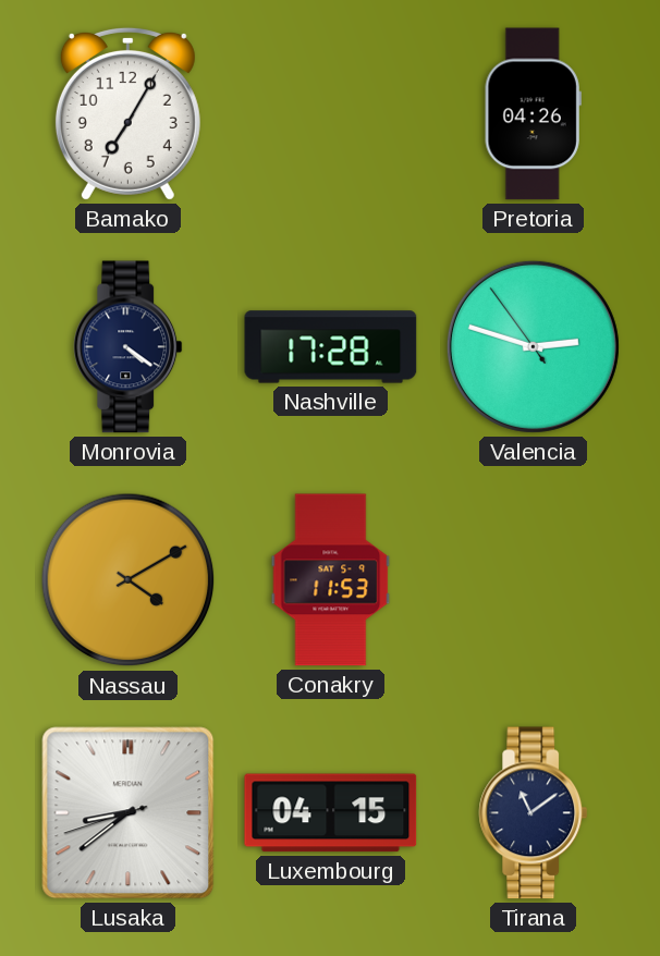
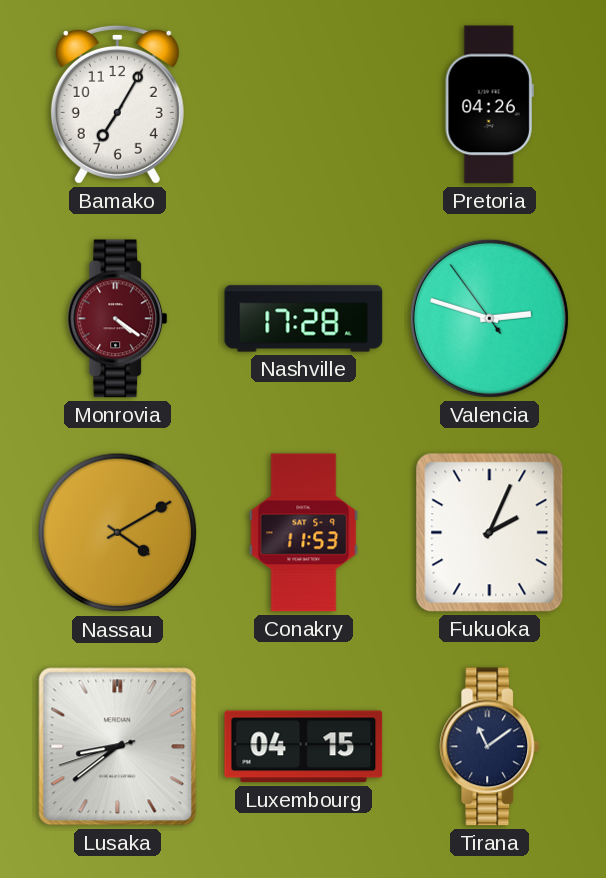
Monrovia dial: navy -> burgundy (118, 319)
Fukuoka: none -> 2:04 (490, 533)
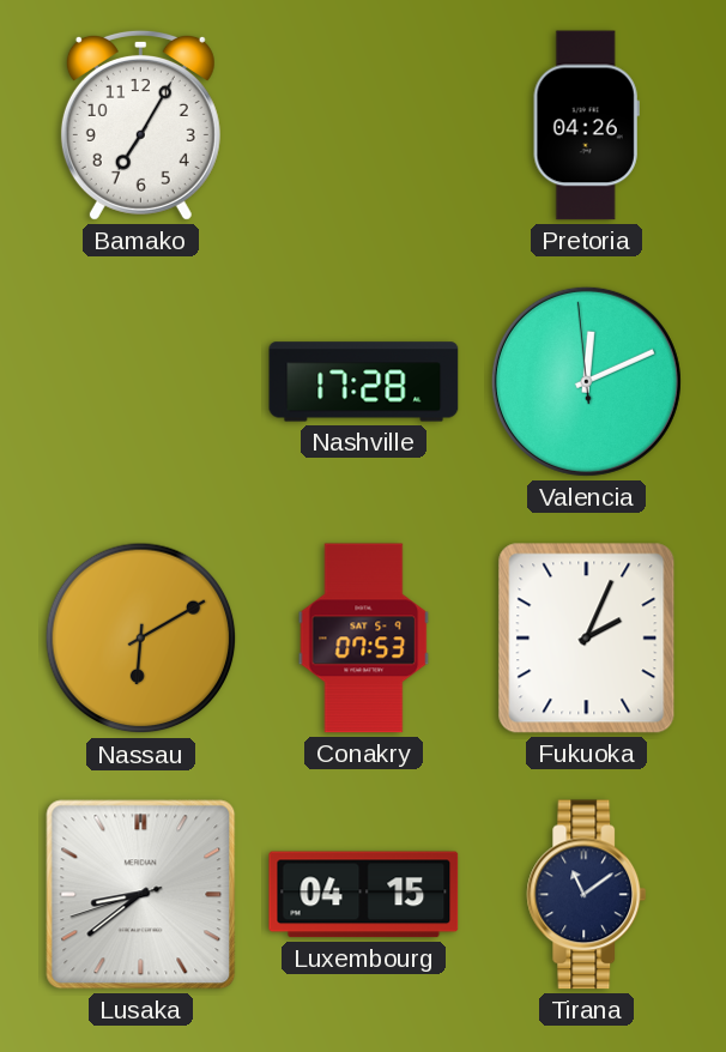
Monrovia: 4:21 -> none (118, 319)
Valencia: 2:47 -> 12:10 (586, 381)
Nassau: 4:10 -> 6:10 (141, 639)
Conakry: 11:53 -> 07:53 (364, 639)
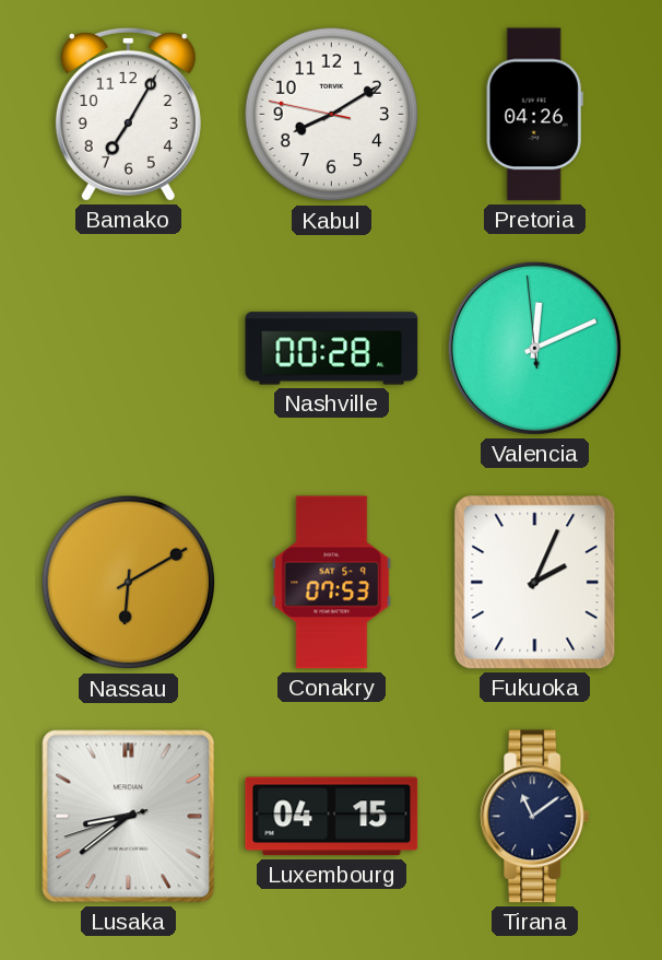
Kabul: none -> 8:09 (332, 115)
Nashville: 17:28 -> 00:28 (332, 349)
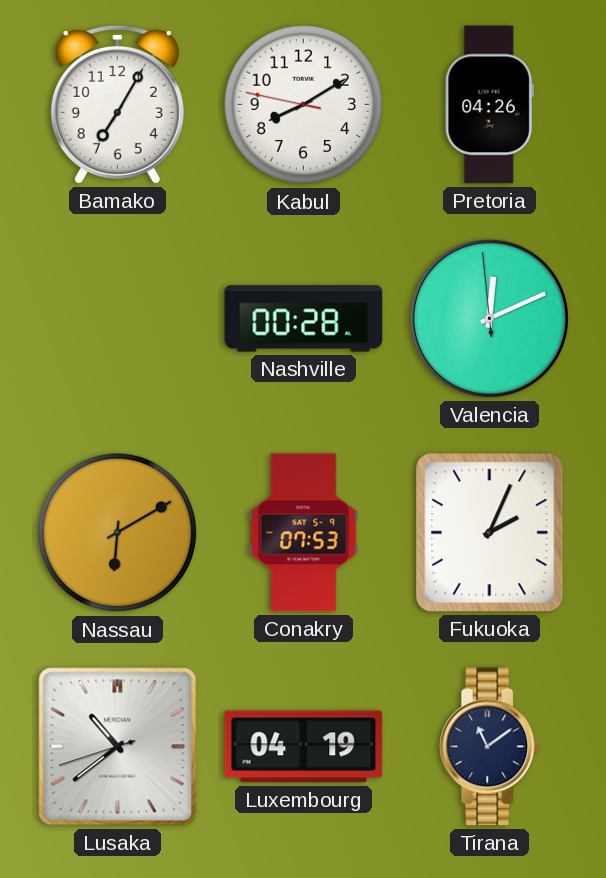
Lusaka: 8:38 -> 10:38 (118, 747)
Luxembourg: 04:15 -> 04:19 (304, 747)
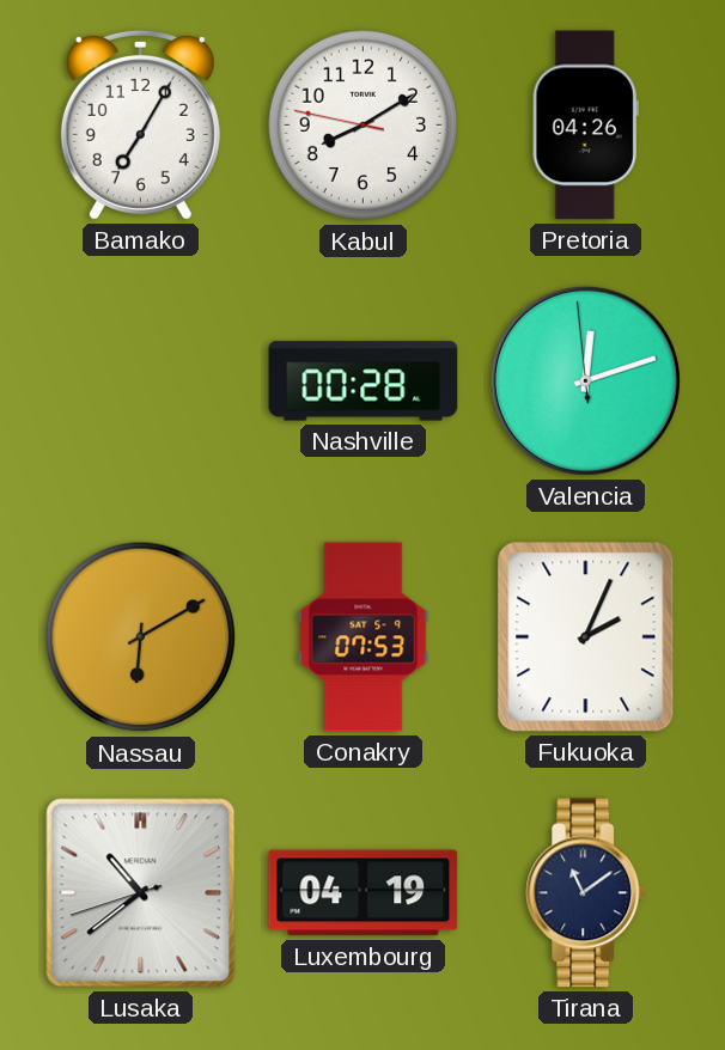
Valencia: 12:10 -> 12:11 (585, 380)
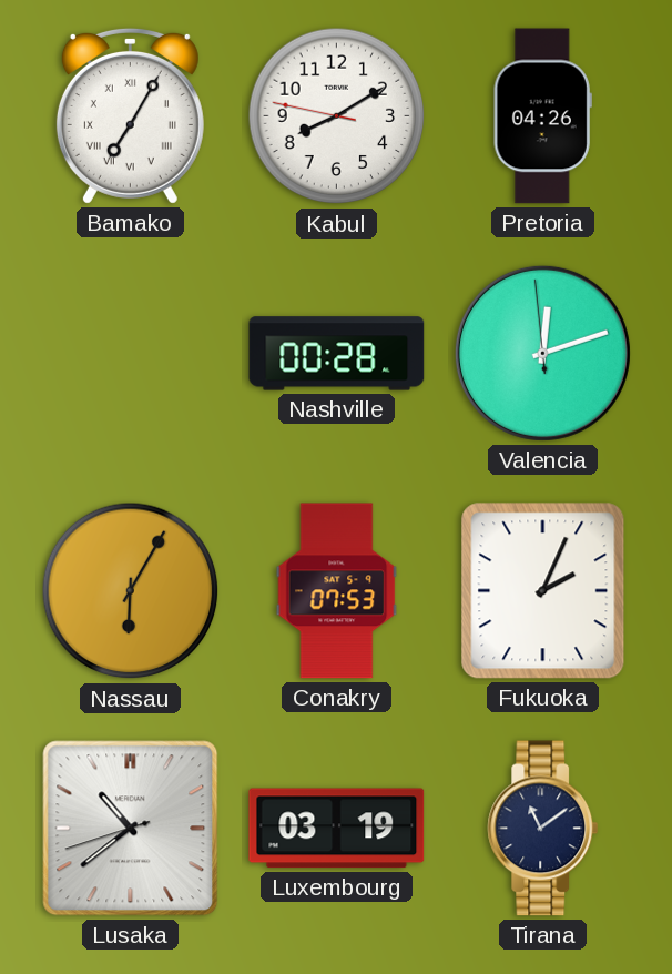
Bamako numerals: Arabic -> Roman (130, 115)
Nassau: 6:10 -> 6:05 (131, 591)
Luxembourg: 04:19 -> 03:19 (337, 829)
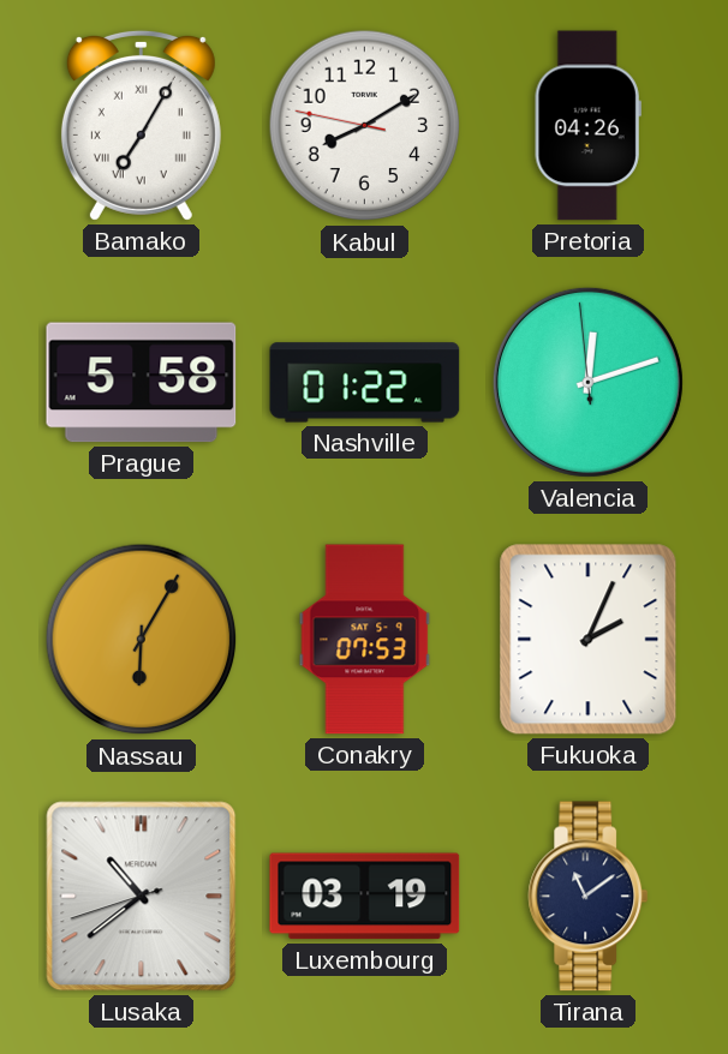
Prague: none -> 5:58 (142, 383)
Nashville: 00:28 -> 01:22 (365, 383)
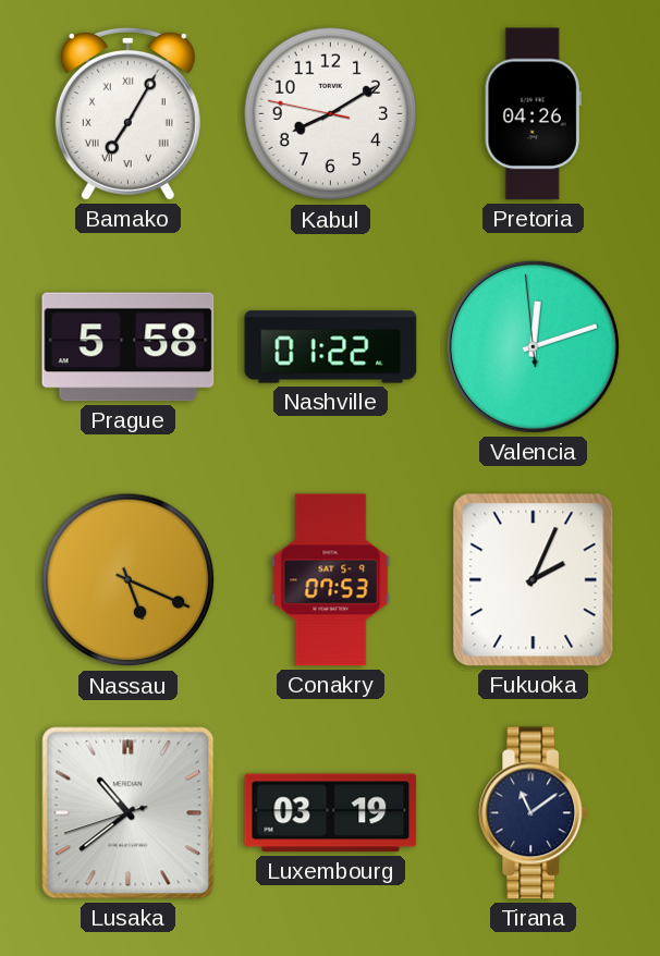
Nassau: 6:05 -> 5:19 (129, 580)
